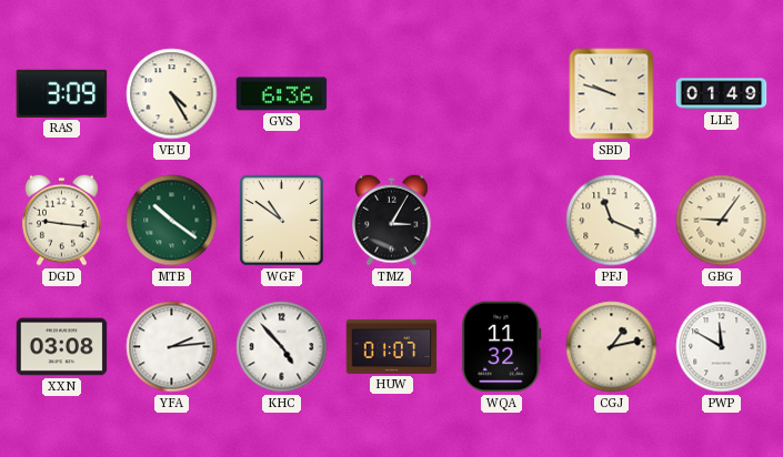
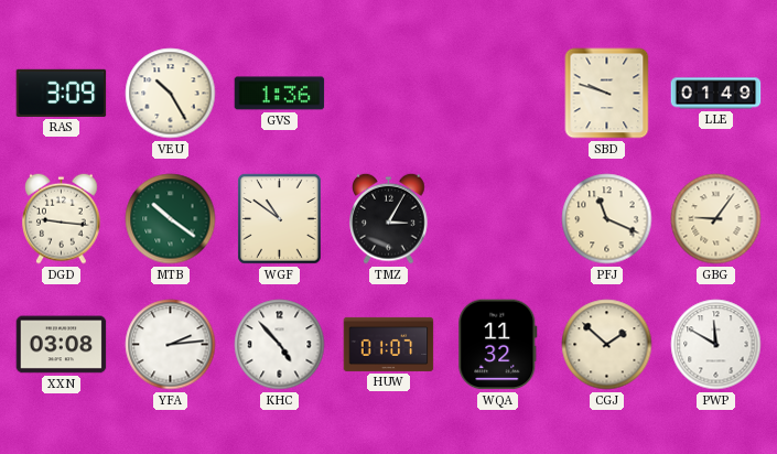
VEU: 4:25 -> 10:25 (171, 94)
GVS: 6:36 -> 1:36 (280, 94)
CGJ: 1:13 -> 1:52 (607, 345)
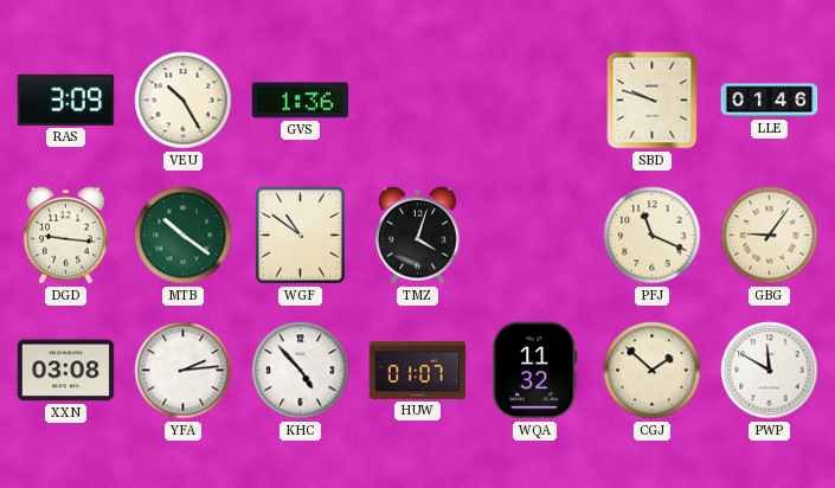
LLE: 01:49 -> 01:46 (770, 101)
TMZ: 3:05 -> 4:03 (418, 235)
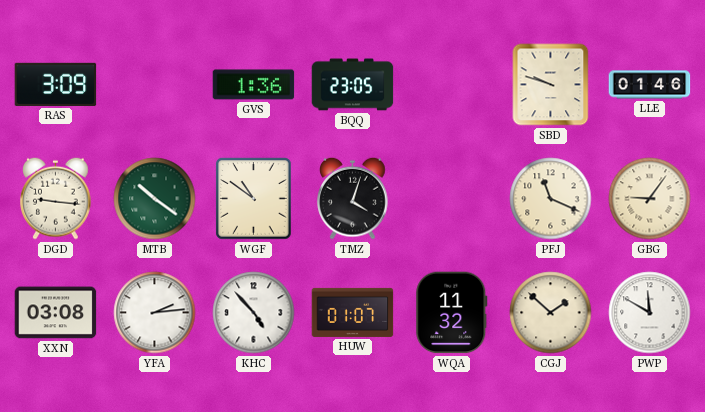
VEU: 10:25 -> none (184, 101)
BQQ: none -> 23:05 (353, 85)
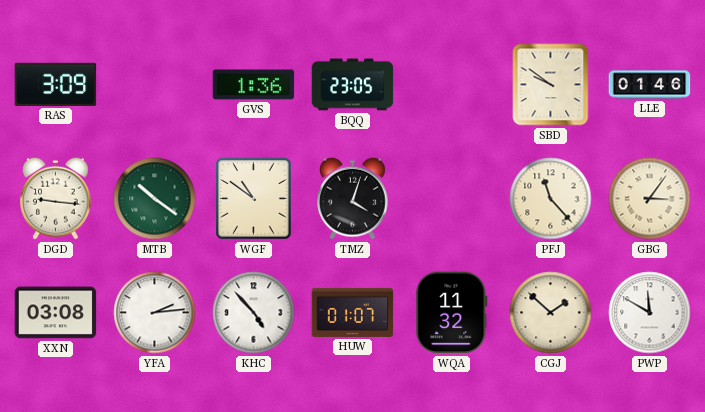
SBD: 9:48 -> 9:51 (551, 85)
PFJ: 11:19 -> 11:23 (551, 199)
GBG: 9:06 -> 3:06 (650, 199)
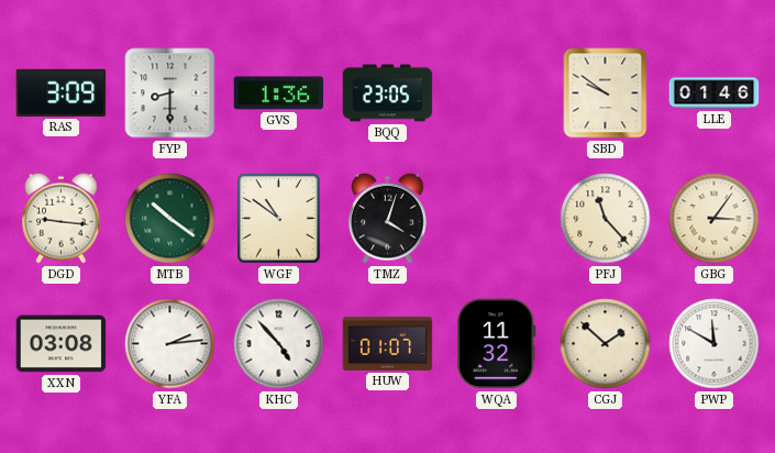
FYP: none -> 8:30 (170, 93)
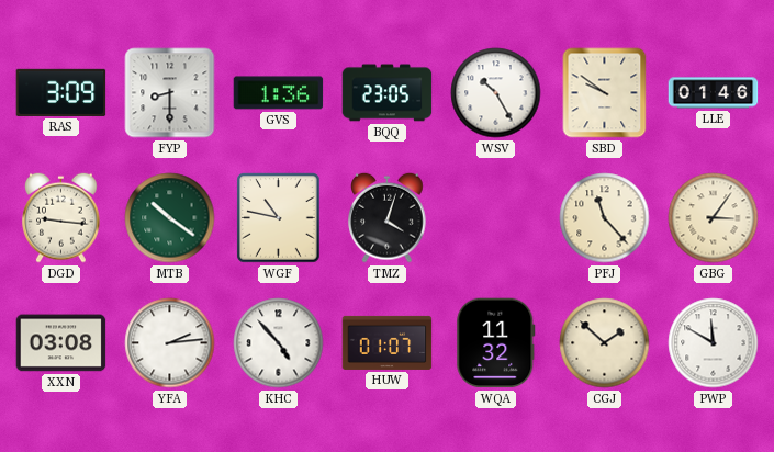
WSV: none -> 10:25 (496, 93)
WGF: 10:51 -> 10:47 (279, 218)
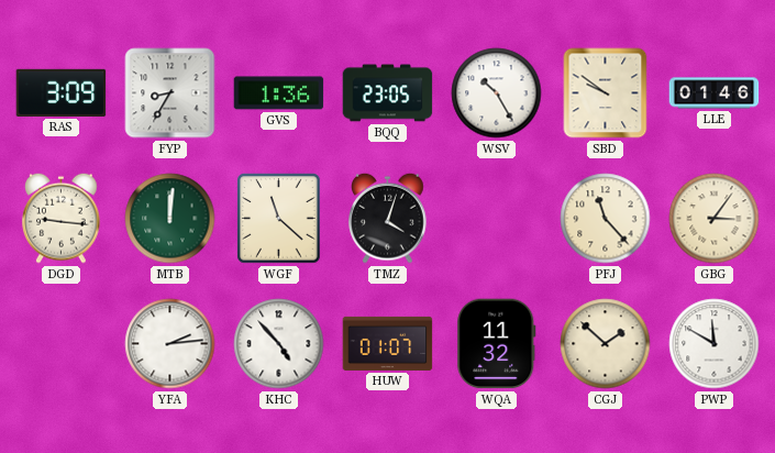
FYP: 8:30 -> 8:35 (170, 93)
MTB: 10:21 -> 12:01 (170, 219)
WGF: 10:47 -> 11:22 (279, 219)
XXN: 03:08 -> none (61, 343)
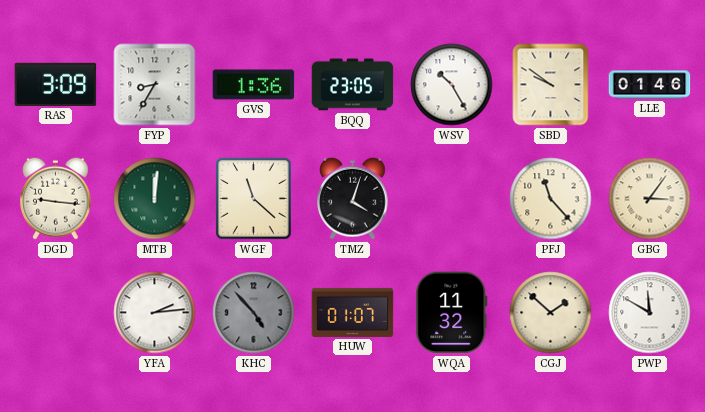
KHC dial: white -> grey (254, 313)
